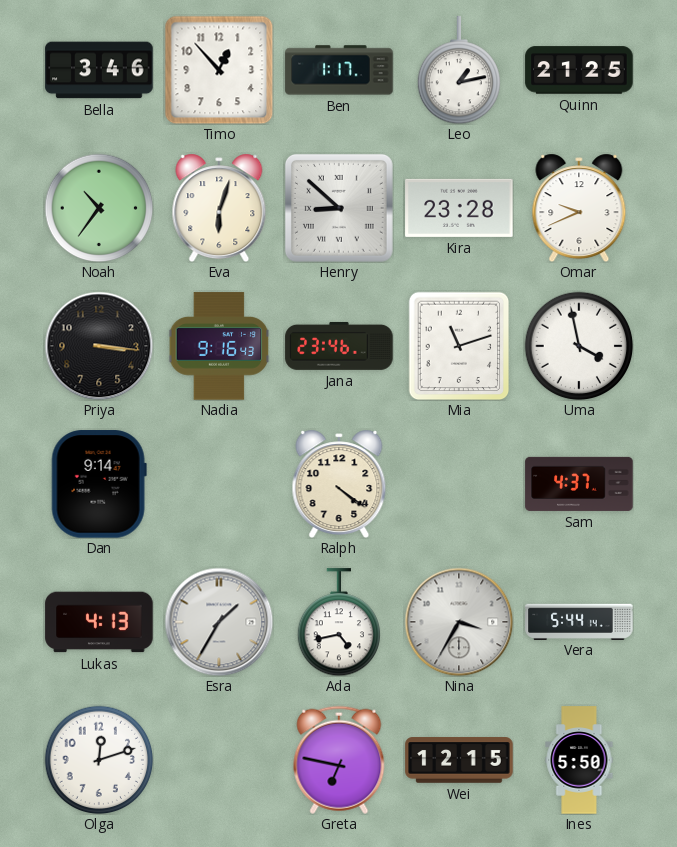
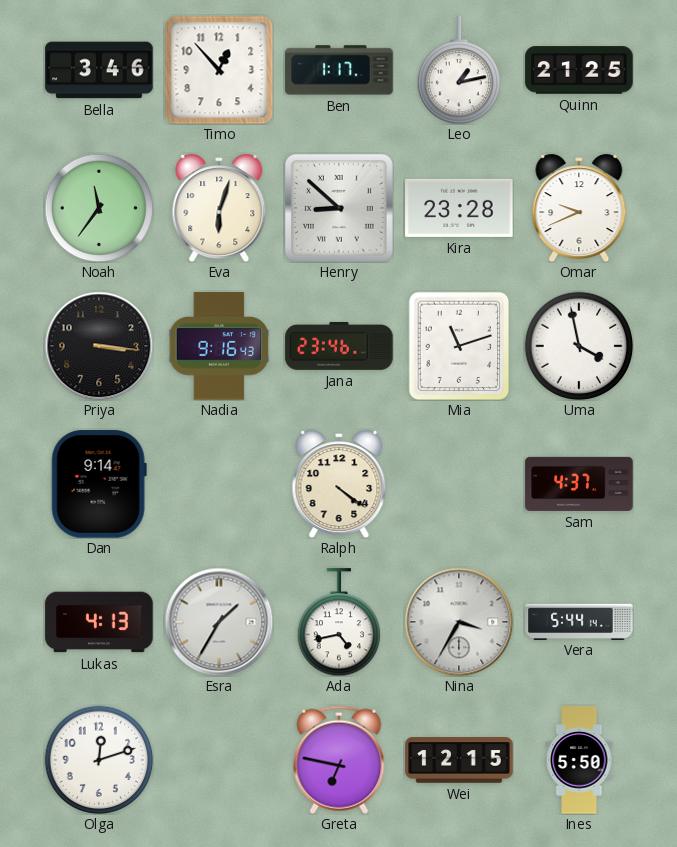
Noah: 10:36 -> 11:36 (99, 208)
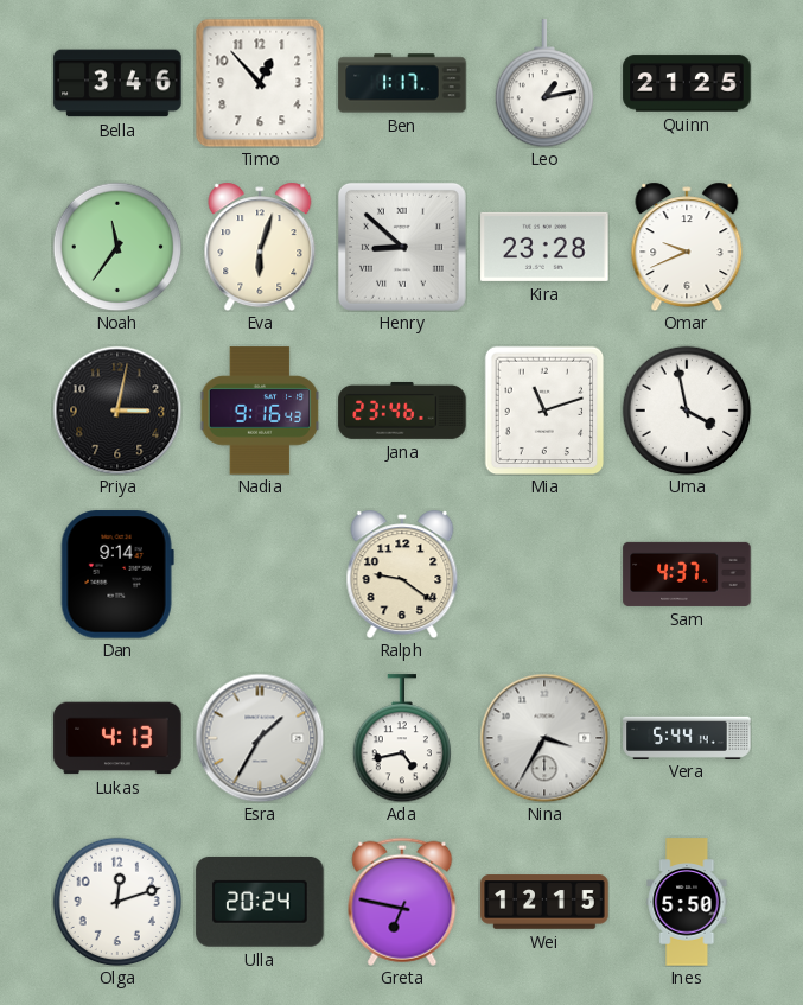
Priya: 3:16 -> 3:02 (117, 411)
Ralph: 4:21 -> 9:21 (402, 574)
Ulla: none -> 20:24 (260, 902)
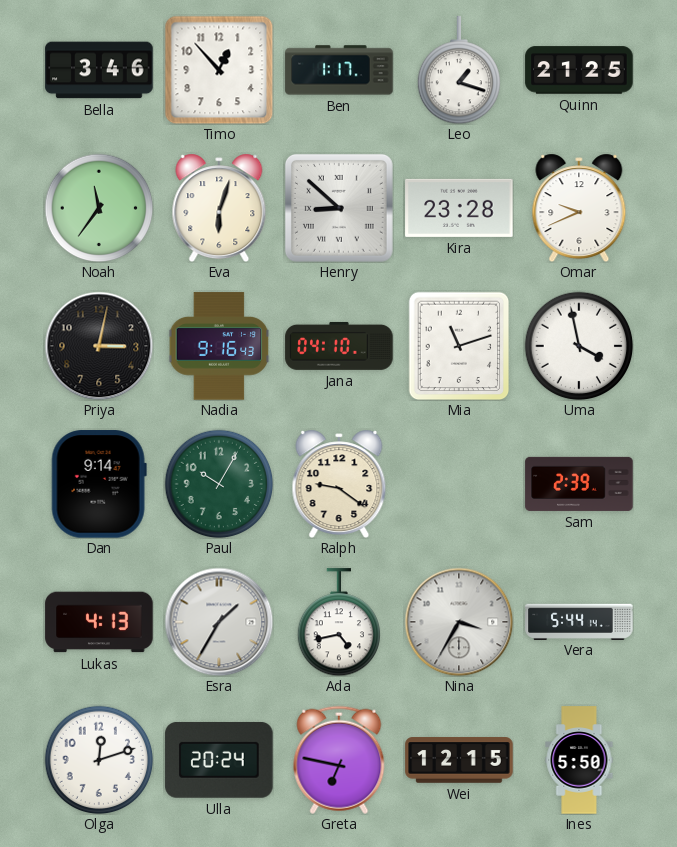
Leo: 1:13 -> 1:18 (458, 70)
Jana: 23:46 -> 04:10 (339, 346)
Paul: none -> 10:05 (219, 484)
Sam: 4:37 -> 2:39 (579, 484)
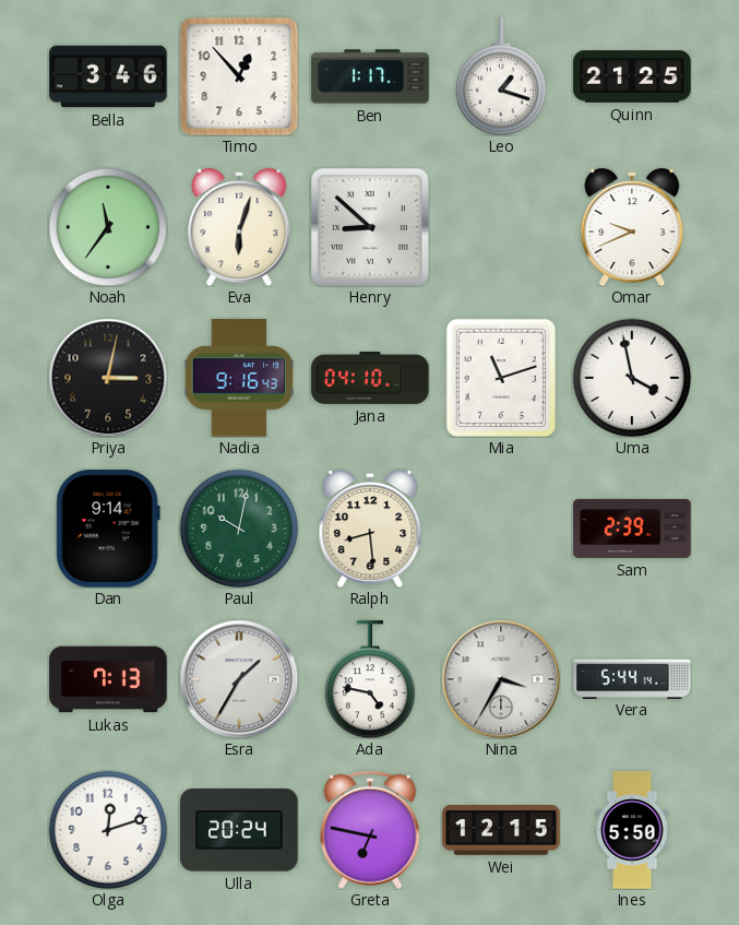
Kira: 23:28 -> none (459, 208)
Paul: 10:05 -> 10:02 (239, 529)
Ralph: 9:21 -> 8:29 (370, 529)
Lukas: 4:13 -> 7:13 (108, 679)
Ada: 4:43 -> 4:47 (369, 679)
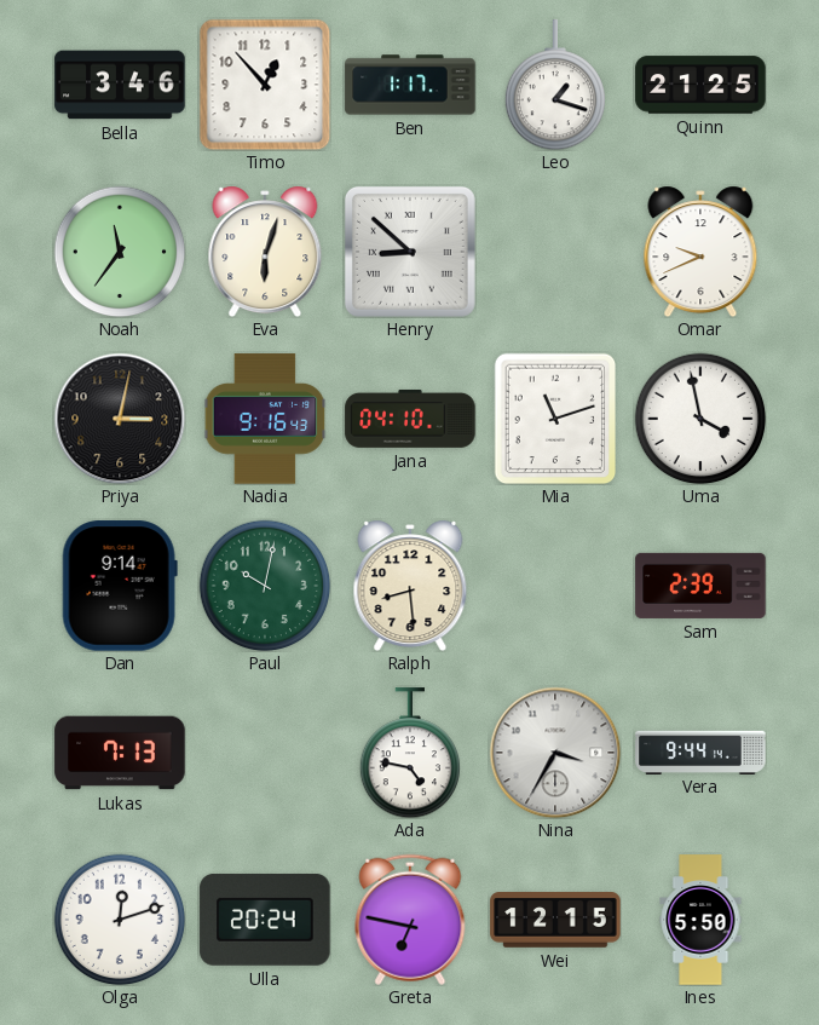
Esra: 1:35 -> none (239, 679)
Vera: 5:44 -> 9:44 (700, 752)
